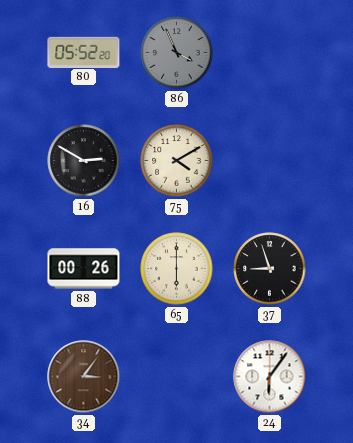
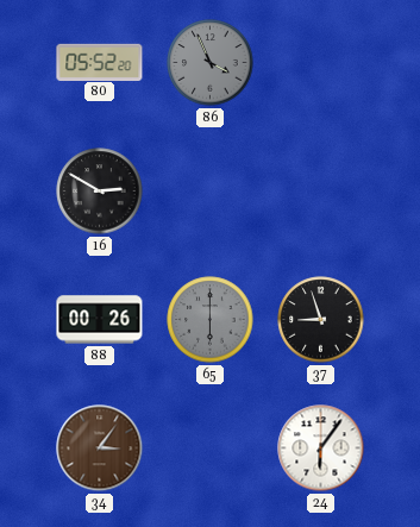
75: 4:10 -> none (177, 161)
65 dial: cream -> grey (211, 320)
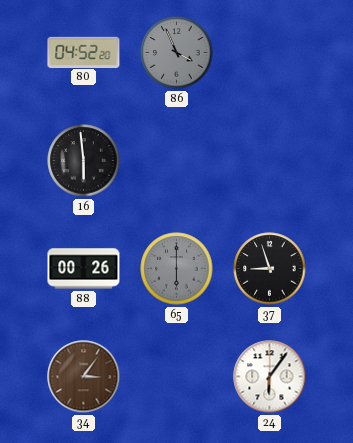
80: 05:52 -> 04:52 (84, 52)
16: 2:50 -> 5:59 (84, 161)
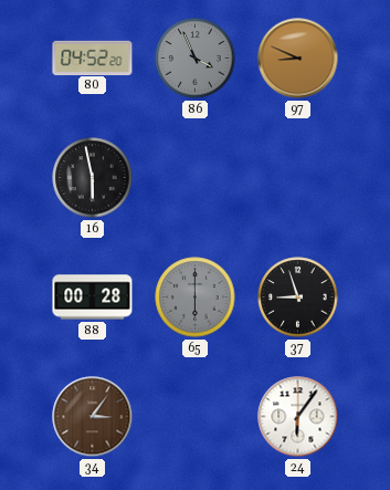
97: none -> 8:49 (298, 59)
16: 5:59 -> 5:58 (93, 178)
88: 00:26 -> 00:28 (93, 298)
